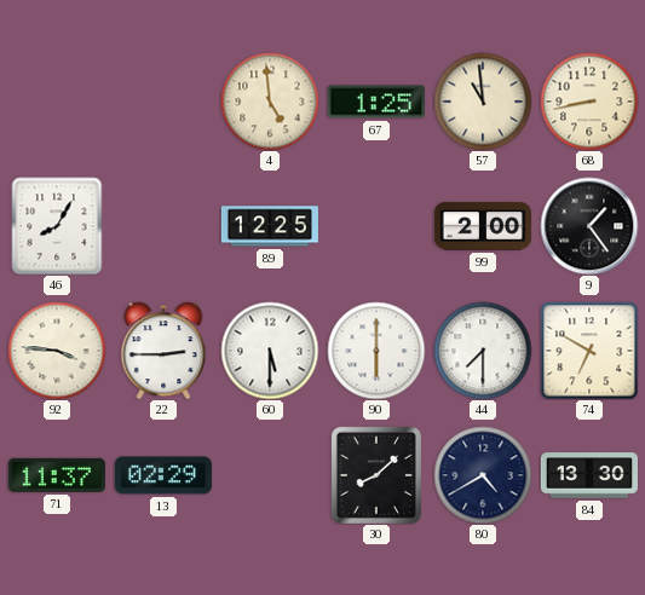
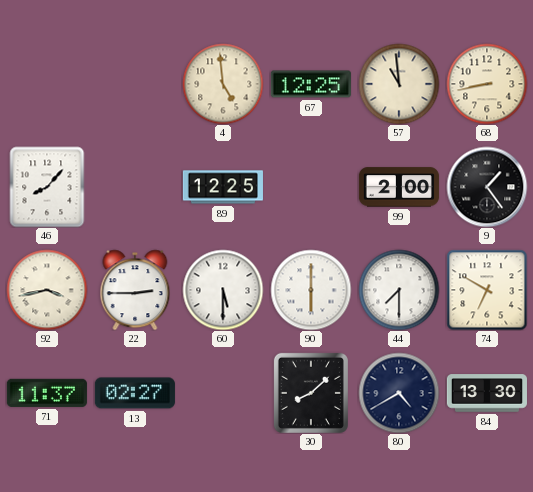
67: 1:25 -> 12:25 (311, 84)
46: 8:05 -> 8:07 (47, 187)
92: 3:46 -> 3:43 (47, 290)
13: 02:29 -> 02:27 (135, 393)
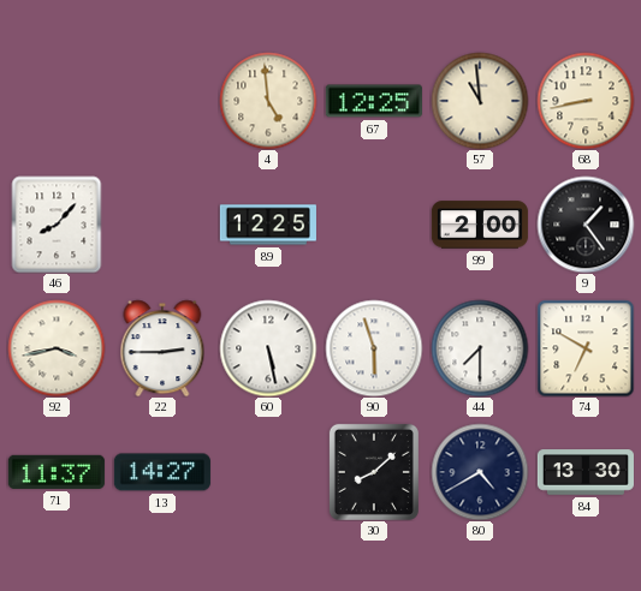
60: 5:30 -> 5:28 (268, 348)
90: 6:00 -> 5:57 (374, 348)
13: 02:27 -> 14:27 (162, 472)
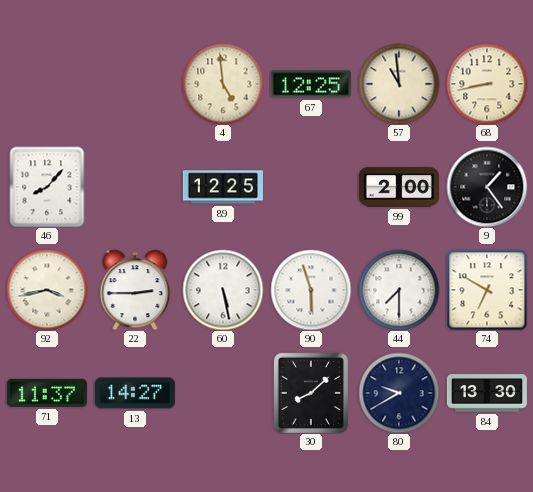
80: 4:40 -> 9:40 (399, 393)
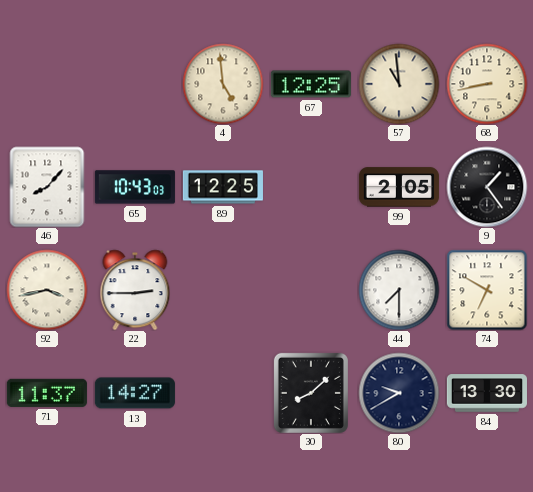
65: none -> 10:43 (135, 187)
99: 2:00 -> 2:05 (399, 187)
60: 5:28 -> none (223, 290)
90: 5:57 -> none (311, 290)
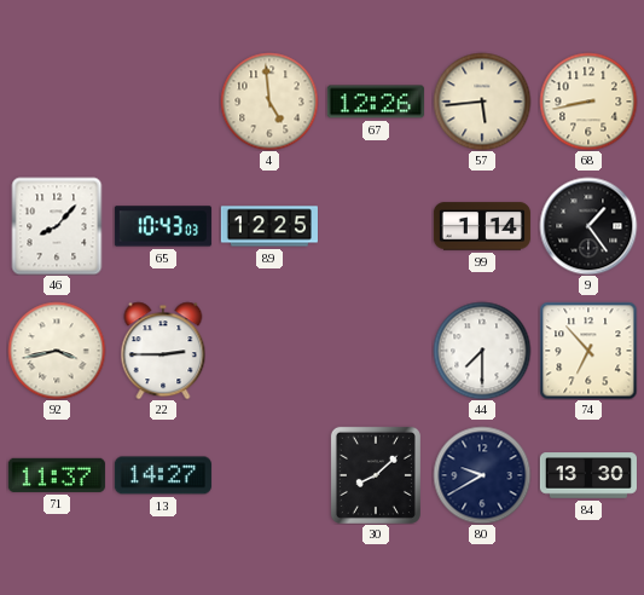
67: 12:25 -> 12:26 (376, 102)
57: 10:59 -> 5:44 (482, 102)
99: 2:05 -> 1:14 (482, 226)
74: 6:50 -> 6:53 (588, 351)
